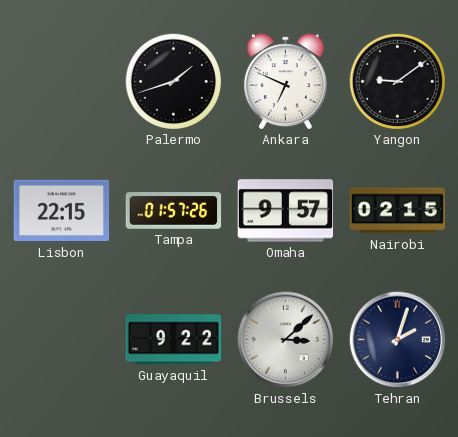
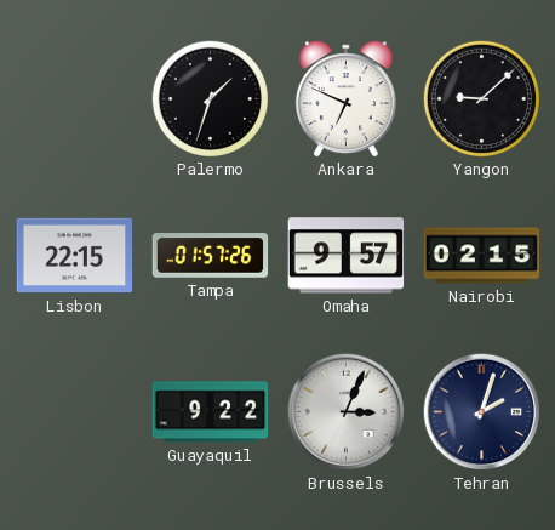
Palermo: 1:42 -> 1:33 (210, 98)
Yangon: 9:09 -> 9:08 (481, 98)
Brussels: 3:08 -> 3:04 (347, 412)
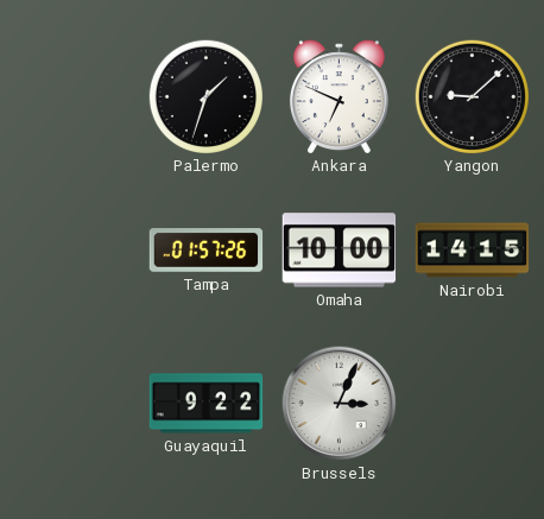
Lisbon: 22:15 -> none (75, 256)
Omaha: 9:57 -> 10:00 (340, 251)
Nairobi: 02:15 -> 14:15 (473, 251)
Tehran: 2:03 -> none (482, 412)
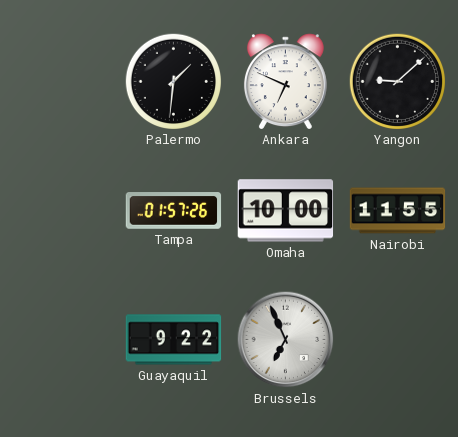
Palermo: 1:33 -> 1:31 (173, 81)
Nairobi: 14:15 -> 11:55 (398, 211)
Brussels: 3:04 -> 6:56 (286, 340)
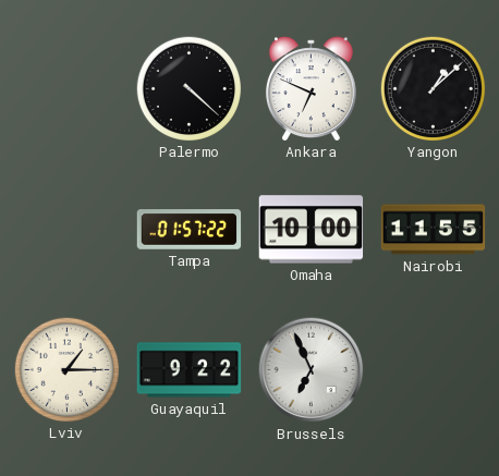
Palermo: 1:31 -> 4:22 (188, 88)
Yangon: 9:08 -> 1:08 (433, 88)
Tampa: 01:57:26 -> 01:57:22 (190, 230)
Lviv: none -> 1:15 (66, 369)
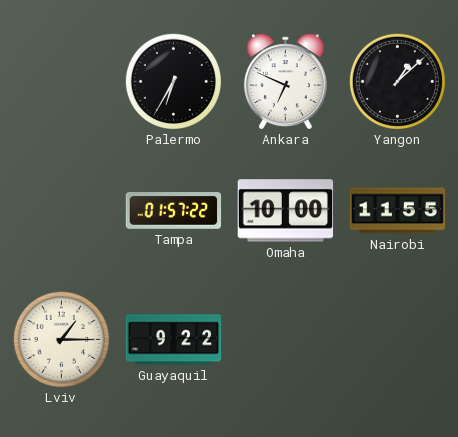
Palermo: 4:22 -> 6:35 (173, 81)
Brussels: 6:56 -> none (312, 370)
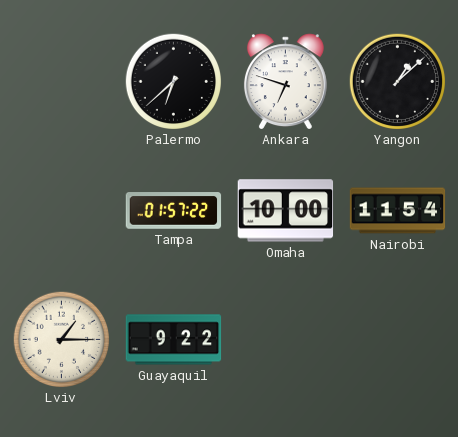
Palermo: 6:35 -> 6:38 (173, 81)
Ankara: 6:49 -> 6:48 (285, 81)
Nairobi: 11:55 -> 11:54 (398, 211)
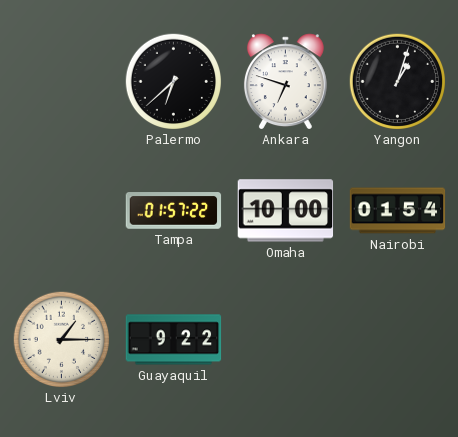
Yangon: 1:08 -> 1:03 (397, 81)
Nairobi: 11:54 -> 01:54 (398, 211)
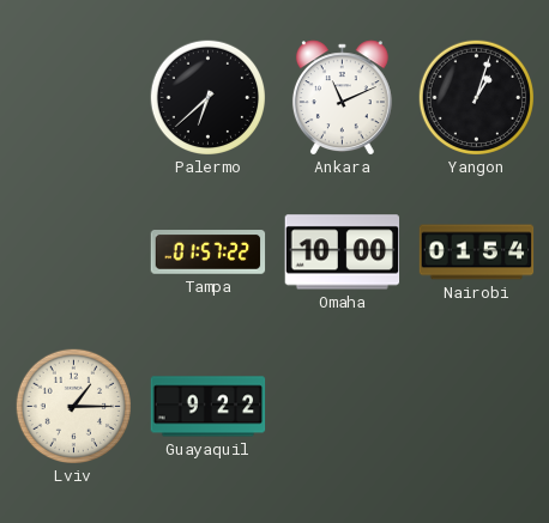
Ankara: 6:48 -> 11:11 (342, 97)
